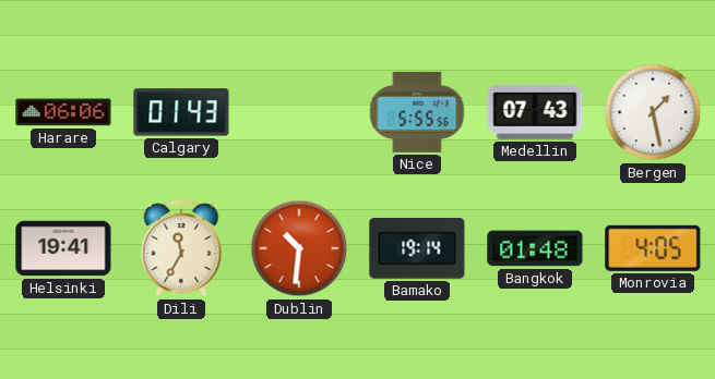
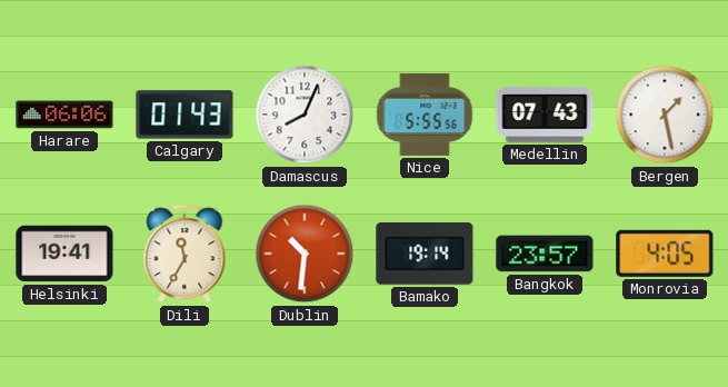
Damascus: none -> 8:04 (305, 115)
Bangkok: 01:48 -> 23:57 (545, 254)
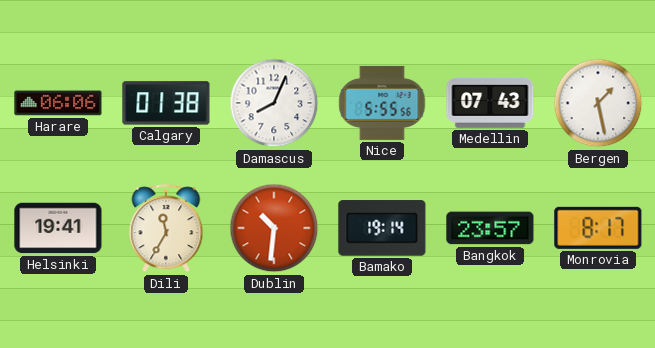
Calgary: 01:43 -> 01:38 (166, 103)
Monrovia: 4:05 -> 8:17 (598, 228)
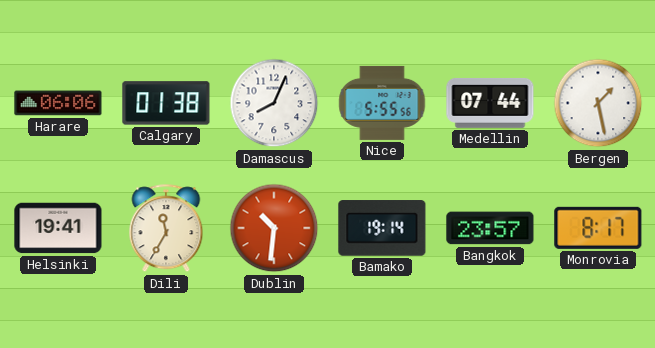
Medellin: 07:43 -> 07:44 (490, 103)
